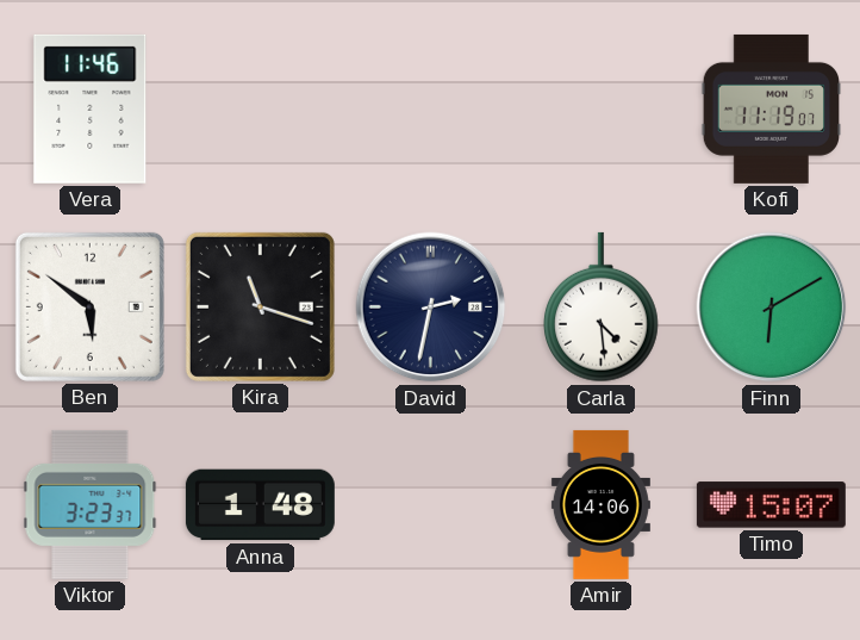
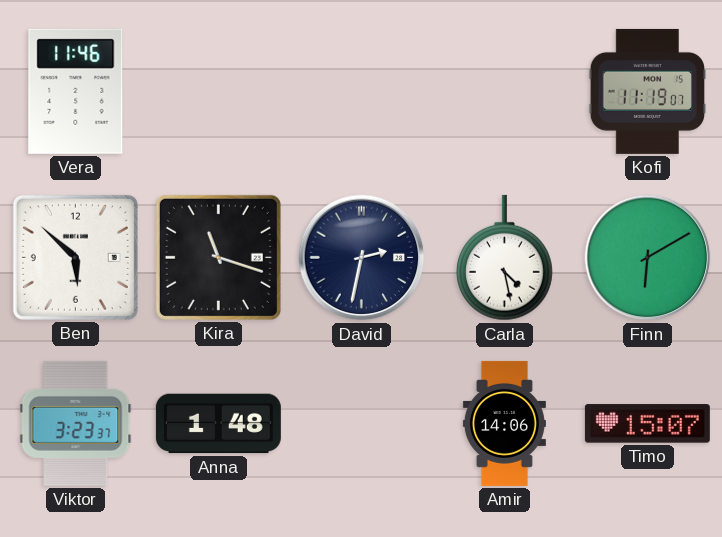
Ben: 5:51 -> 5:52 (75, 257)
Carla: 4:29 -> 4:28 (505, 258)
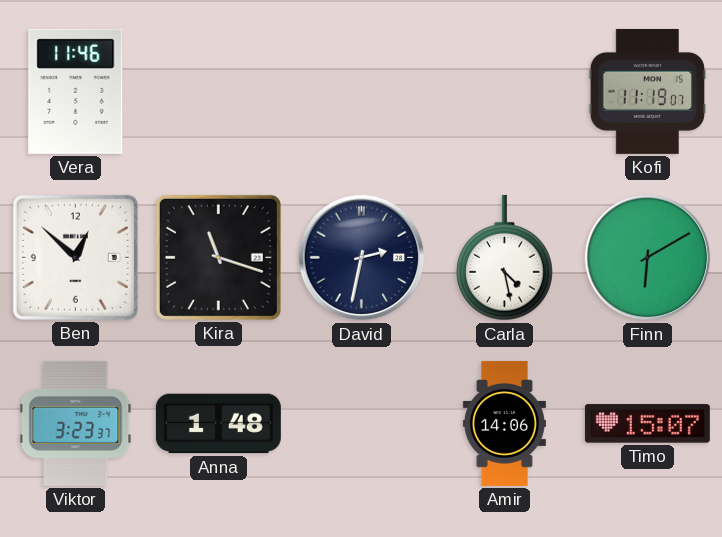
Ben: 5:52 -> 12:52 (75, 257)
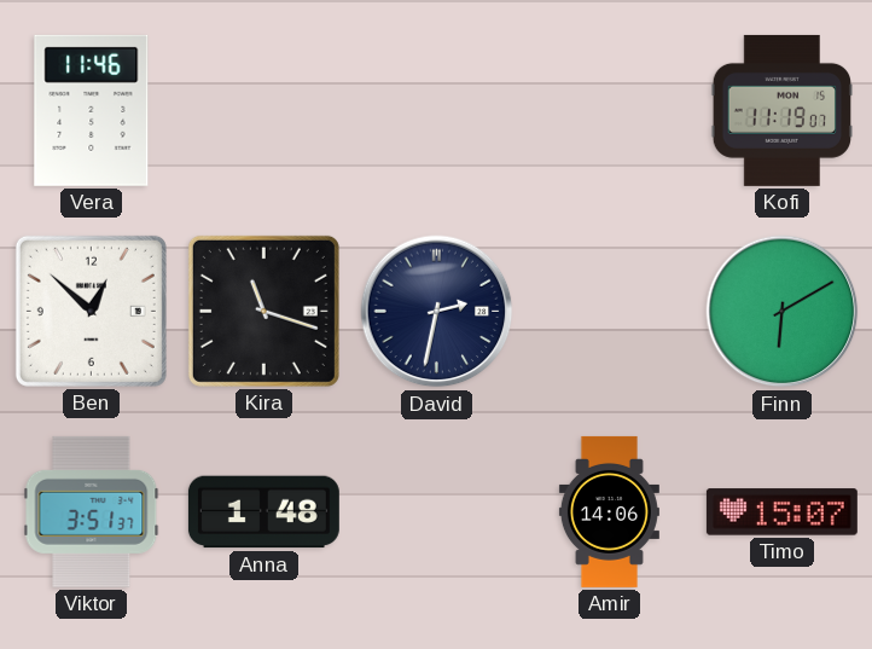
Carla: 4:28 -> none (505, 258)
Viktor: 3:23 -> 3:51 (92, 511)
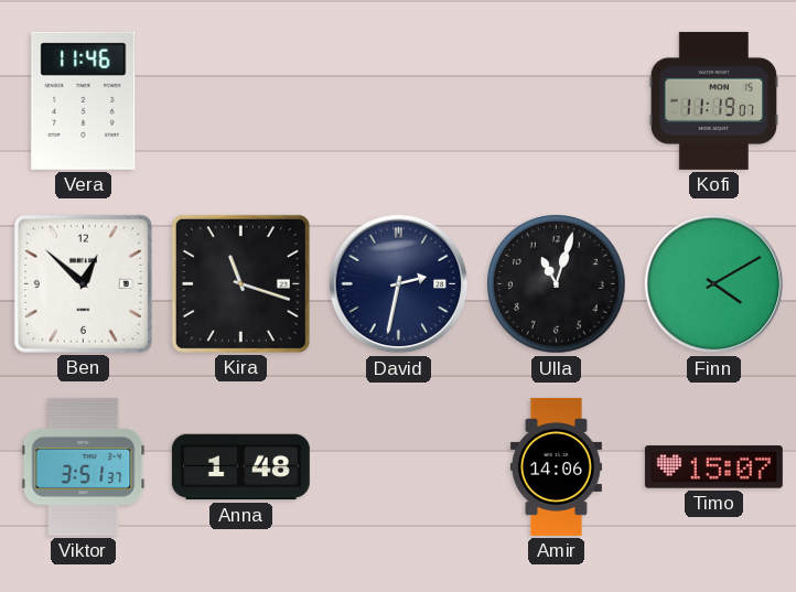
Ulla: none -> 11:03 (557, 284)
Finn: 6:10 -> 4:10 (714, 284)
